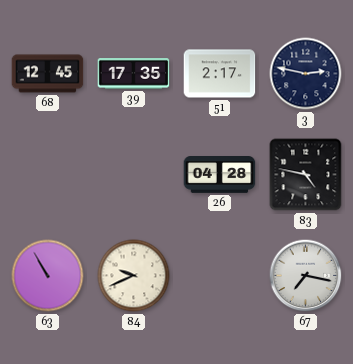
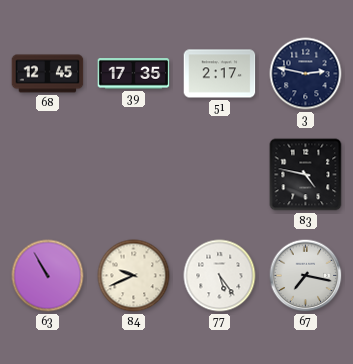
26: 04:28 -> none (220, 175)
77: none -> 5:24 (220, 276)
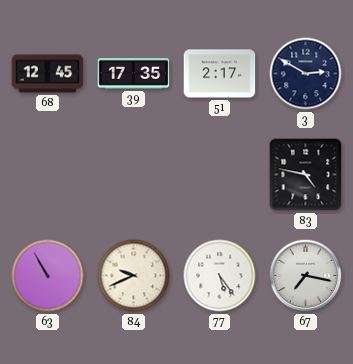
3: 2:47 -> 2:50 (306, 74)
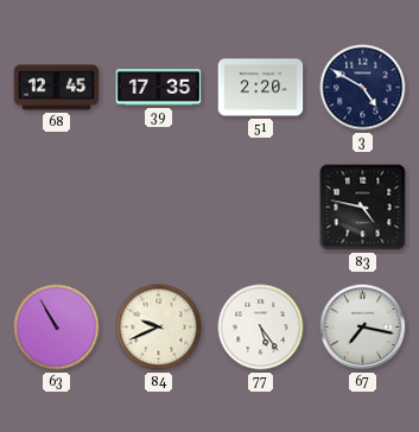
51: 2:17 -> 2:20 (261, 88)
3: 2:50 -> 4:50 (363, 88)
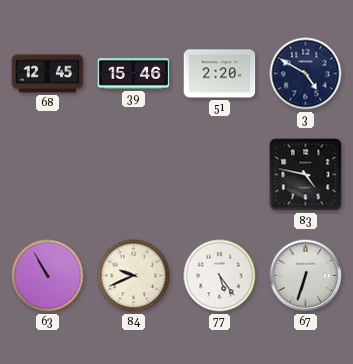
39: 17:35 -> 15:46 (134, 74)
67: 7:17 -> 6:33 (306, 276)
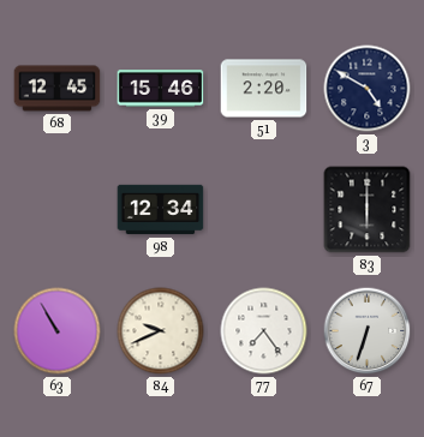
98: none -> 12:34 (161, 210)
83: 4:47 -> 6:00 (368, 210)
77: 5:24 -> 7:24 (264, 331)
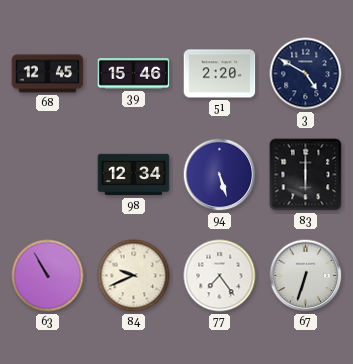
94: none -> 5:27 (220, 175)
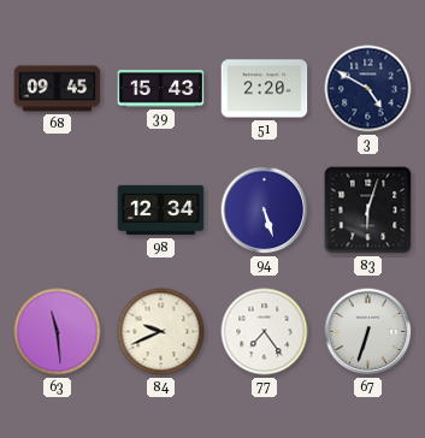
68: 12:45 -> 09:45 (58, 89)
39: 15:46 -> 15:43 (161, 89)
83: 6:00 -> 6:03 (368, 211)
63: 10:55 -> 11:29 (58, 332)
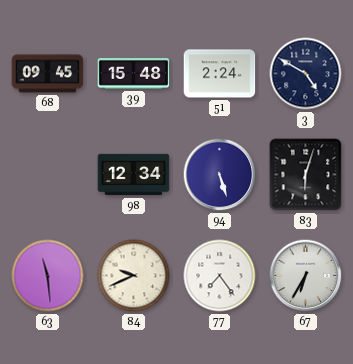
39: 15:43 -> 15:48 (134, 74)
51: 2:20 -> 2:24 (220, 74)
67: 6:33 -> 6:35 (306, 276)
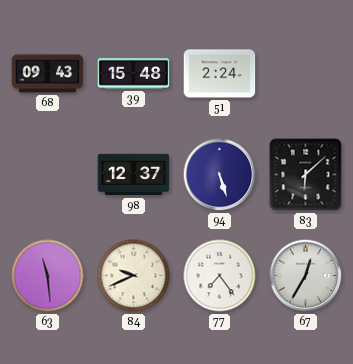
68: 09:45 -> 09:43 (48, 74)
3: 4:50 -> none (306, 74)
98: 12:34 -> 12:37 (134, 175)
83: 6:03 -> 6:08 (306, 175)
67: 6:35 -> 12:35 (306, 276)
